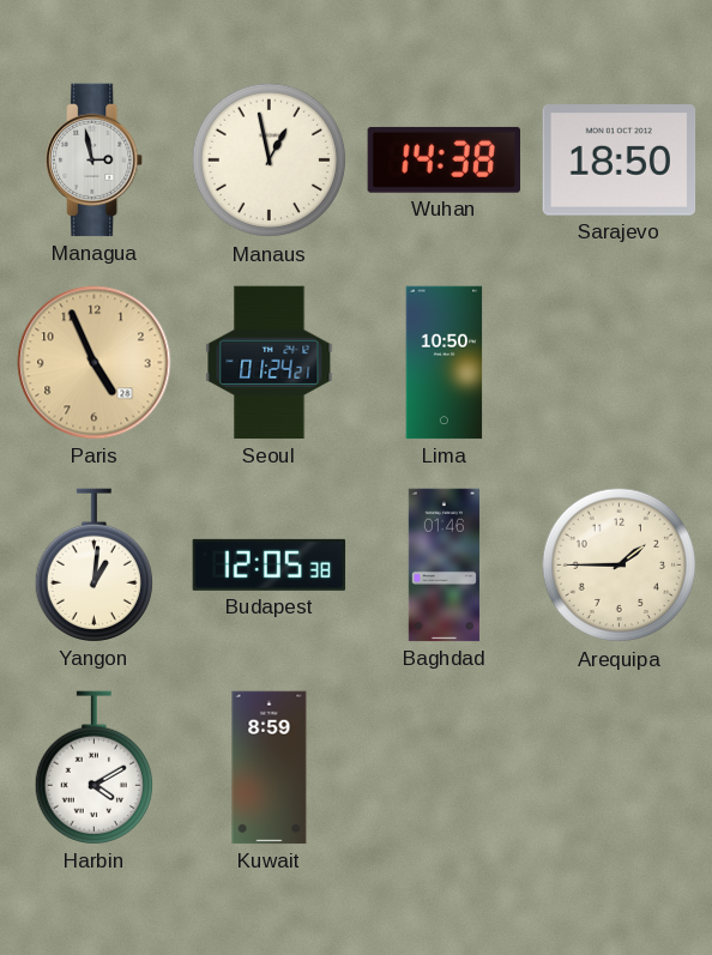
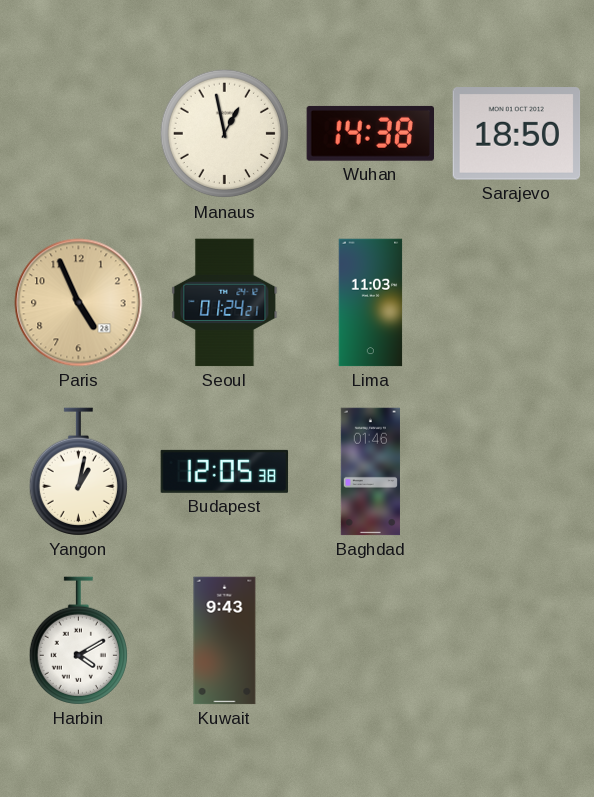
Managua: 2:58 -> none (95, 161)
Lima: 10:50 -> 11:03 (371, 303)
Yangon: 1:01 -> 1:02 (78, 472)
Arequipa: 1:45 -> none (620, 566)
Kuwait: 8:59 -> 9:43 (225, 641)
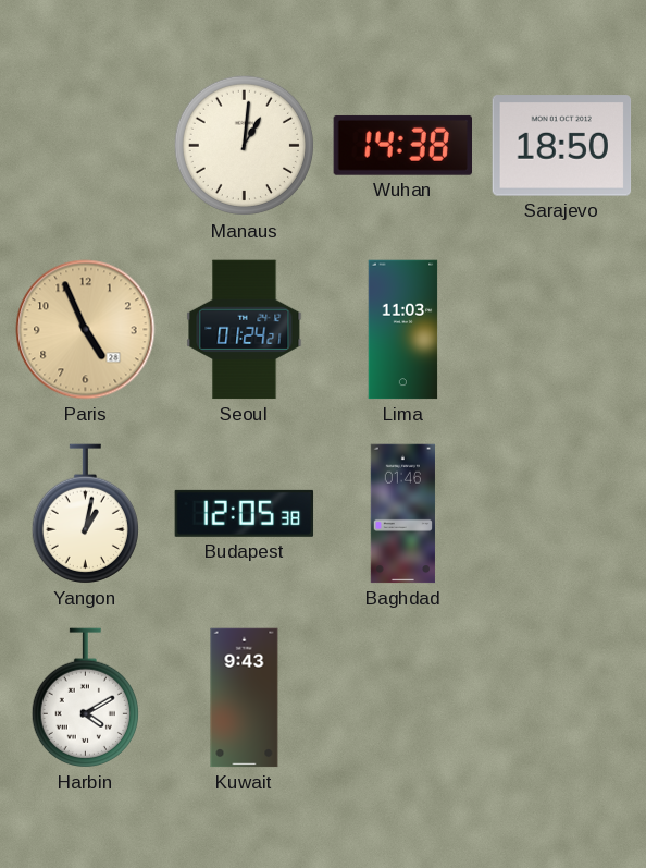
Manaus: 12:58 -> 1:01 (245, 146)
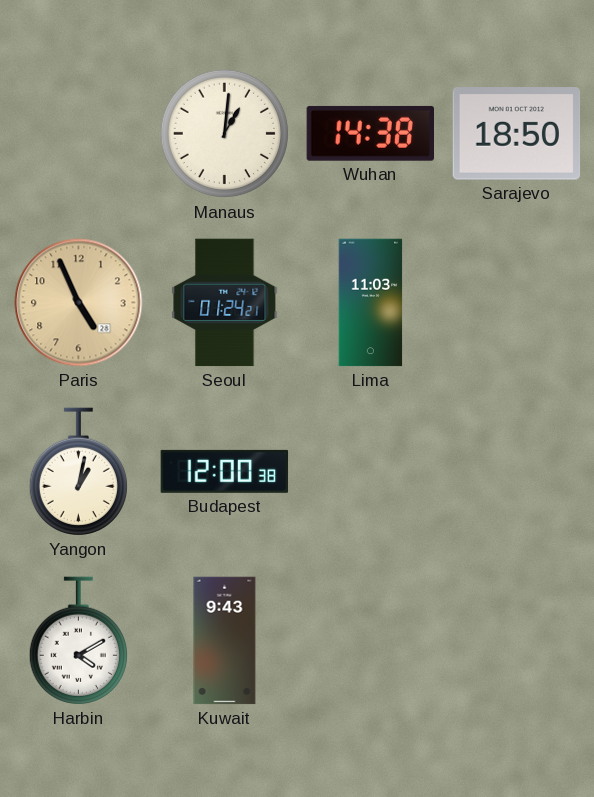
Budapest: 12:05 -> 12:00 (225, 471)
Baghdad: 01:46 -> none (402, 514)
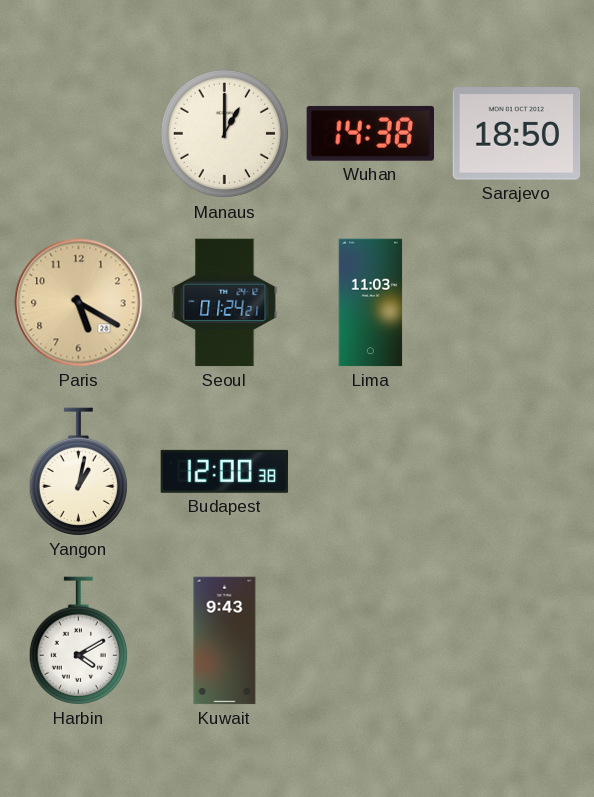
Manaus: 1:01 -> 1:00 (225, 134)
Paris: 4:56 -> 5:20 (79, 303)
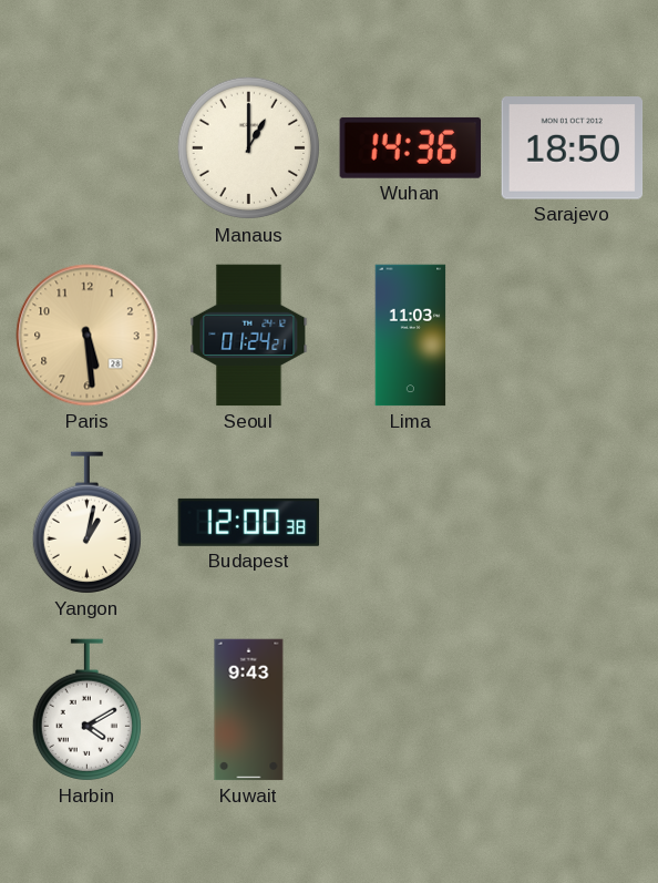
Wuhan: 14:38 -> 14:36 (410, 147)
Paris: 5:20 -> 5:29 (88, 336)
